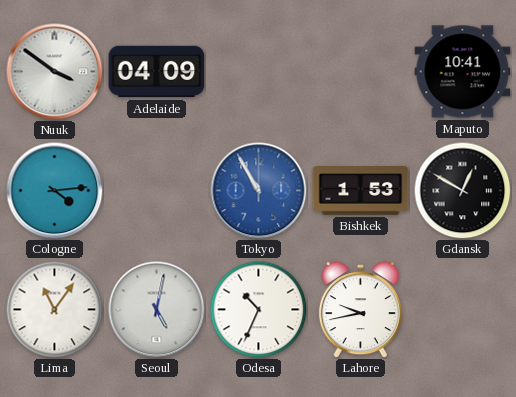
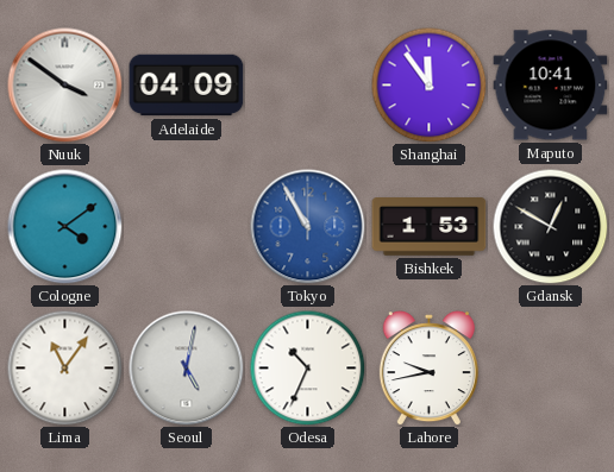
Shanghai: none -> 11:54 (428, 84)
Cologne: 4:14 -> 4:09 (65, 227)
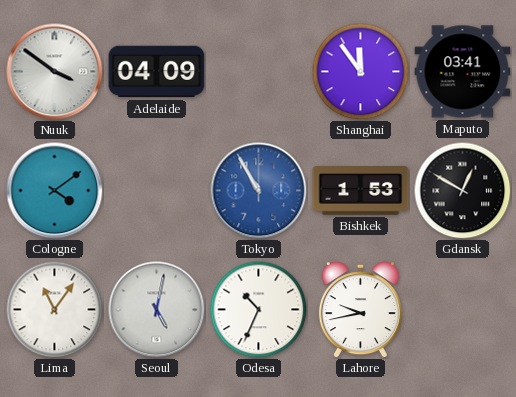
Maputo: 10:41 -> 03:41 (463, 72)
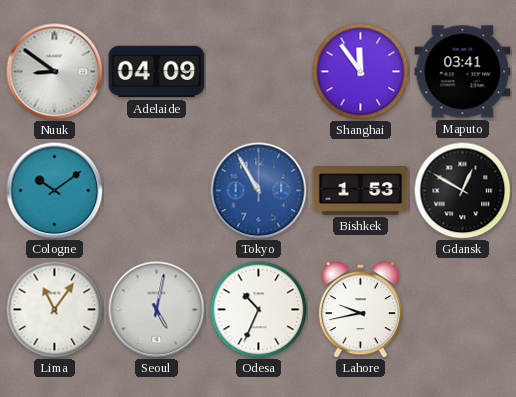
Nuuk: 3:51 -> 8:51 (55, 72)
Cologne: 4:09 -> 10:09 (55, 191)
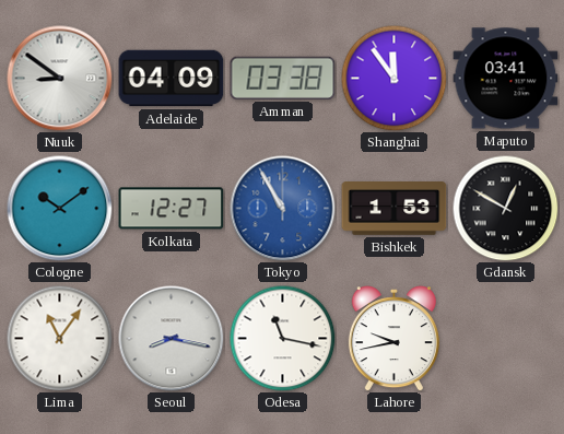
Amman: none -> 03:38 (283, 78)
Kolkata: none -> 12:27 (172, 209)
Seoul: 5:02 -> 8:17 (172, 339)
Odesa: 10:34 -> 11:17 (282, 338)
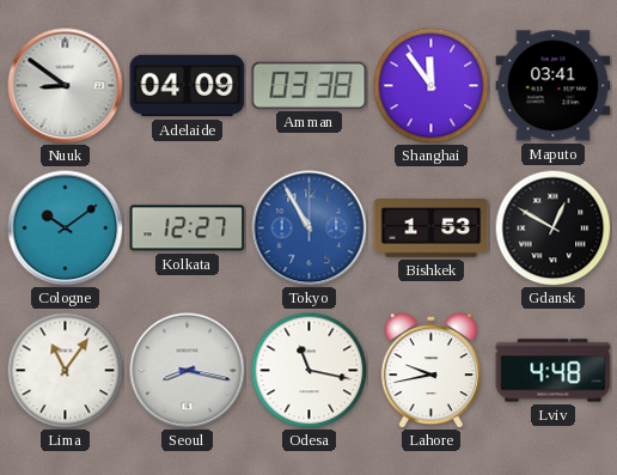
Lviv: none -> 4:48 (554, 371)
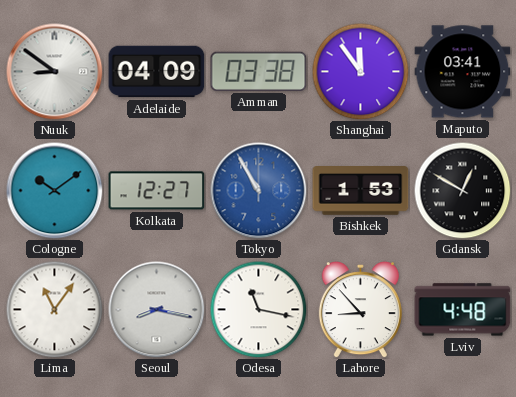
Lahore: 9:43 -> 8:53 (360, 310)
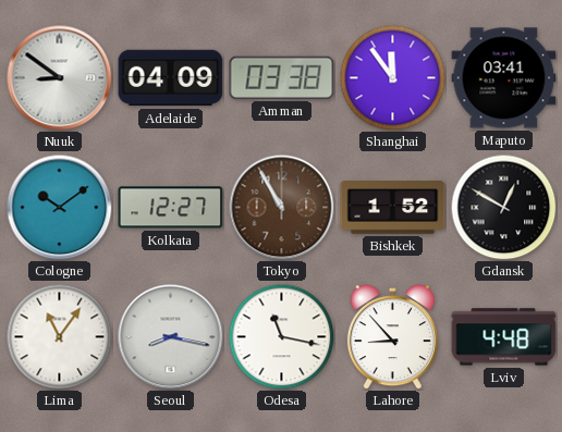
Tokyo dial: blue -> brown (282, 208)
Bishkek: 1:53 -> 1:52 (393, 208)
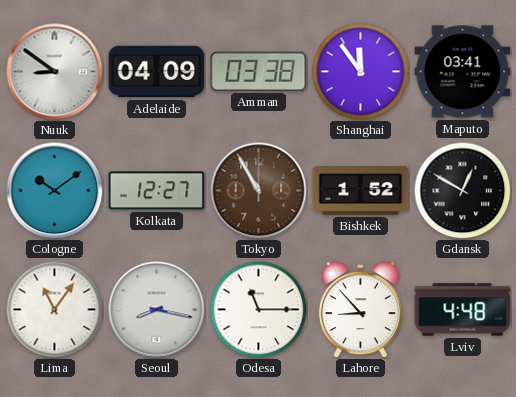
Odesa: 11:17 -> 11:15 (258, 309)
